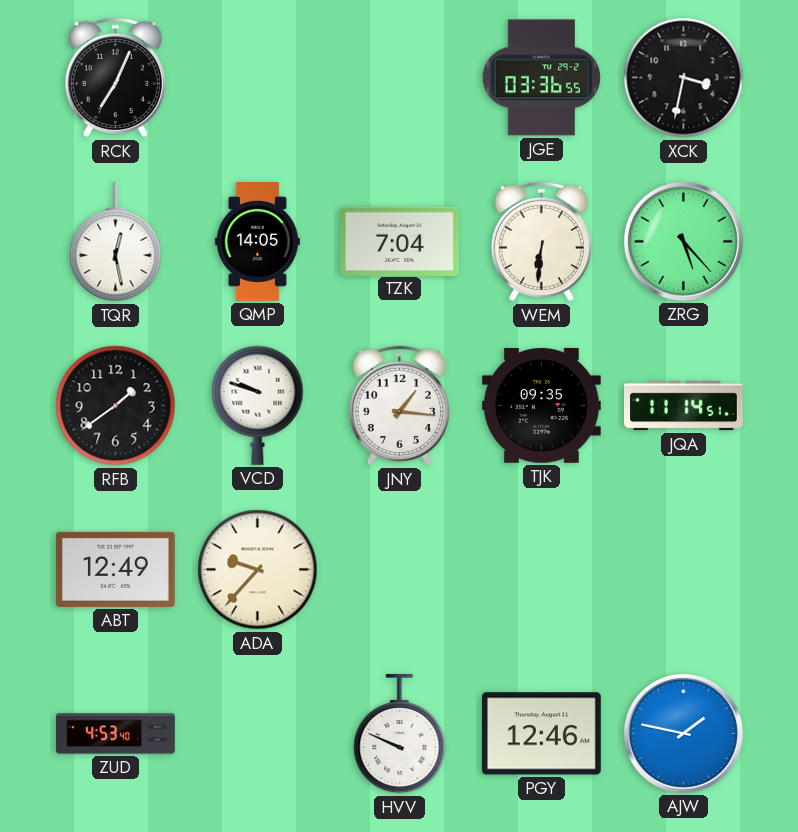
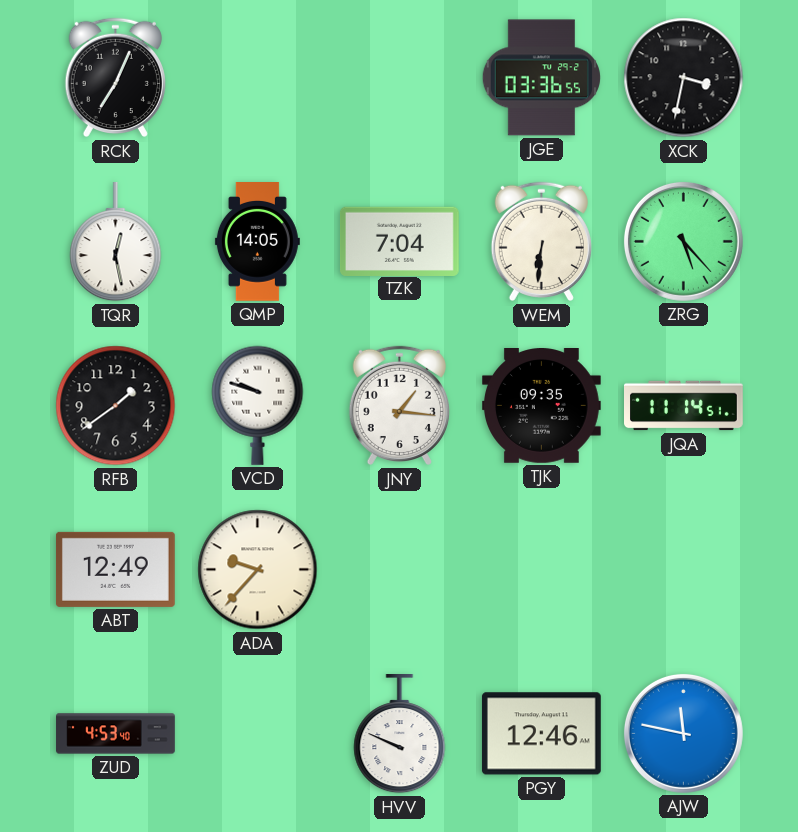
AJW: 1:47 -> 11:47 (683, 733)
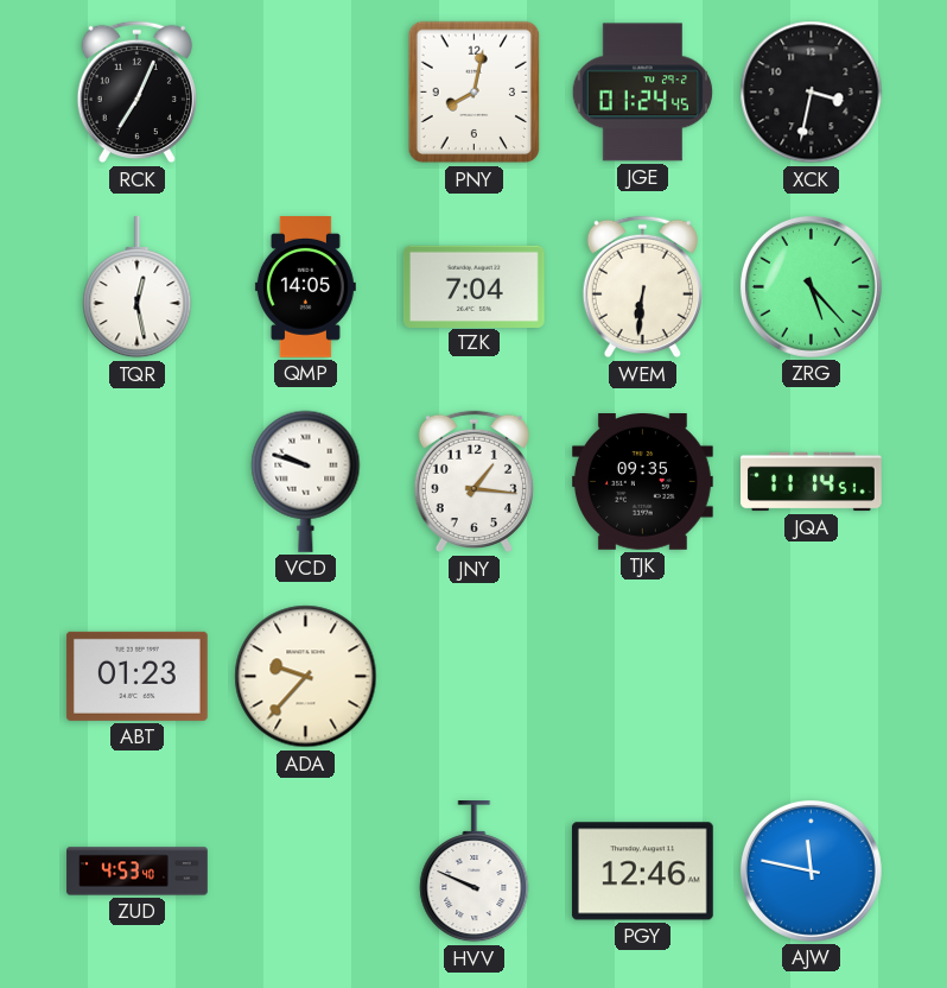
PNY: none -> 8:02 (475, 93)
JGE: 03:36 -> 01:24 (642, 93)
RFB: 1:39 -> none (116, 406)
ABT: 12:49 -> 01:23 (136, 676)
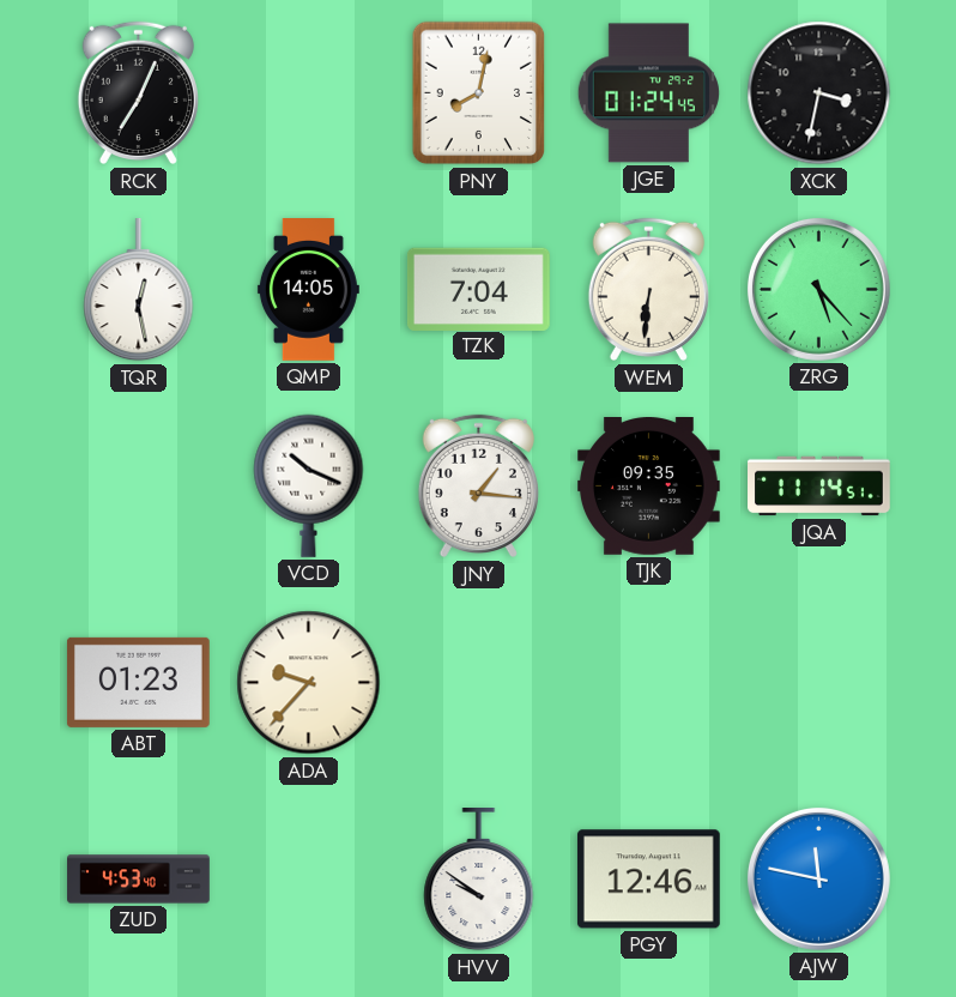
VCD: 9:48 -> 10:19 (309, 485)
HVV: 9:49 -> 9:51 (479, 880)
